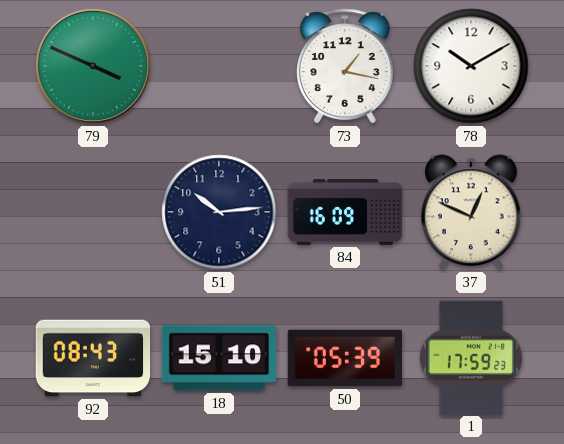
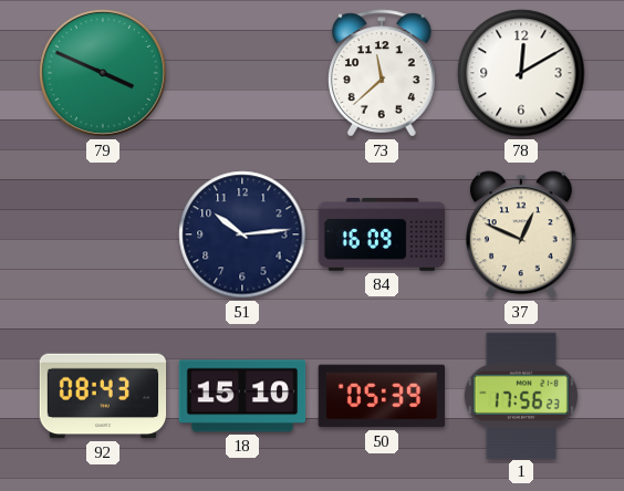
73: 1:17 -> 11:38 (383, 73)
78: 10:10 -> 12:10 (521, 73)
1: 17:59 -> 17:56 (521, 395)
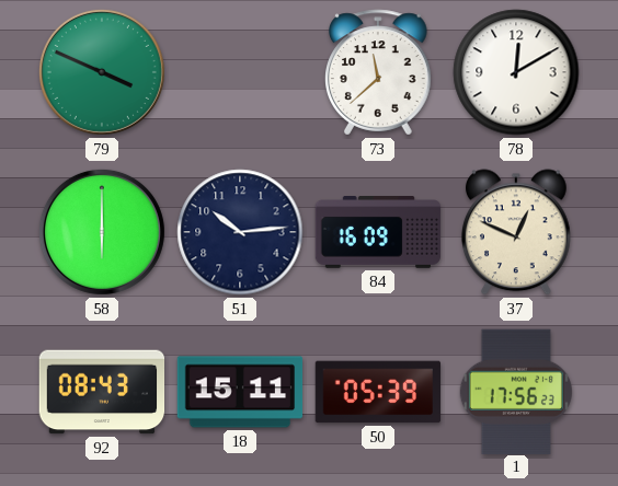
58: none -> 6:00 (102, 232)
18: 15:10 -> 15:11 (240, 392)
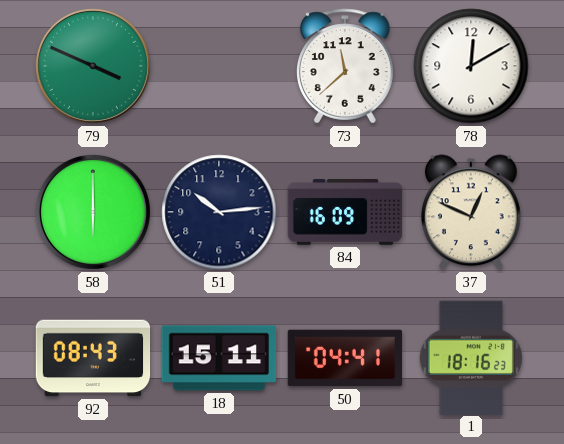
50: 05:39 -> 04:41 (345, 358)
1: 17:56 -> 18:16 (471, 357)
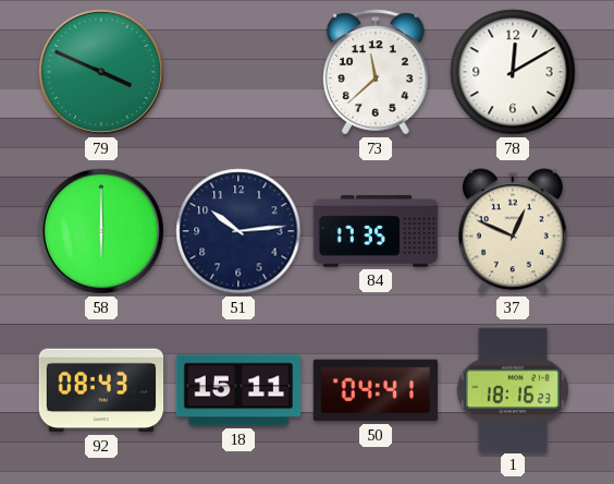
84: 16:09 -> 17:35 (376, 232)
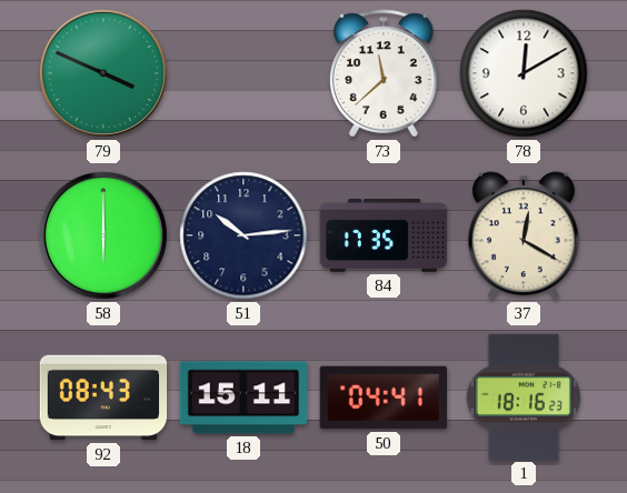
37: 12:49 -> 12:20 (524, 235)
